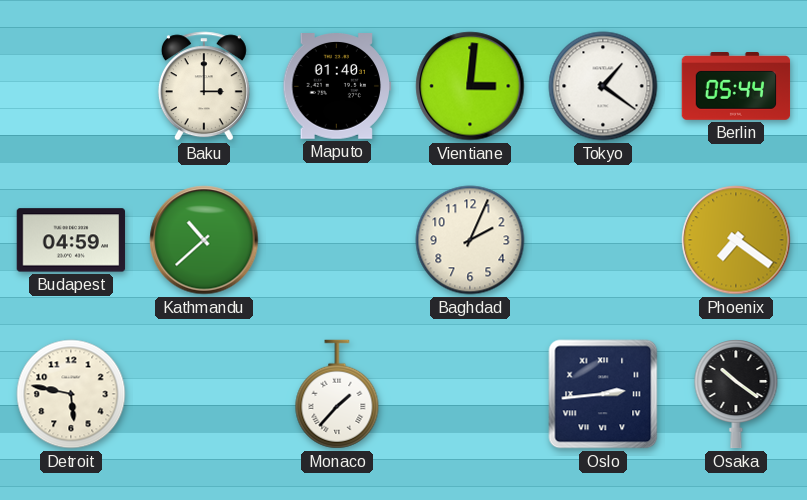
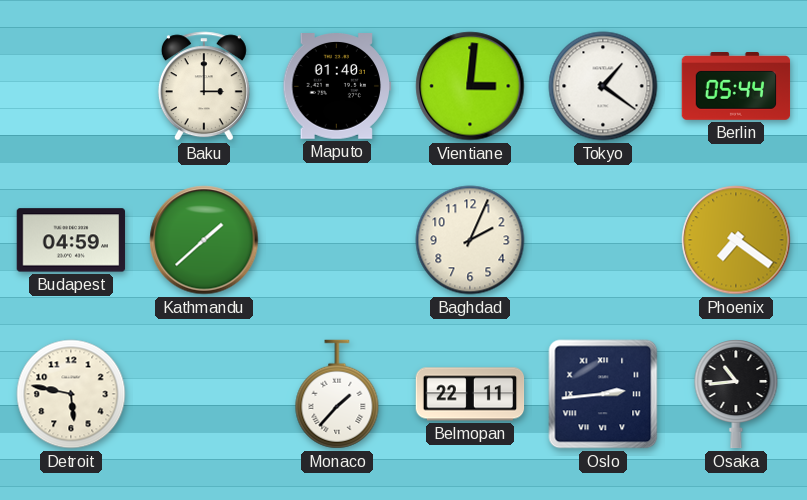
Kathmandu: 10:38 -> 1:38 (204, 240)
Belmopan: none -> 22:11 (470, 394)
Osaka: 10:21 -> 10:44 (736, 395)
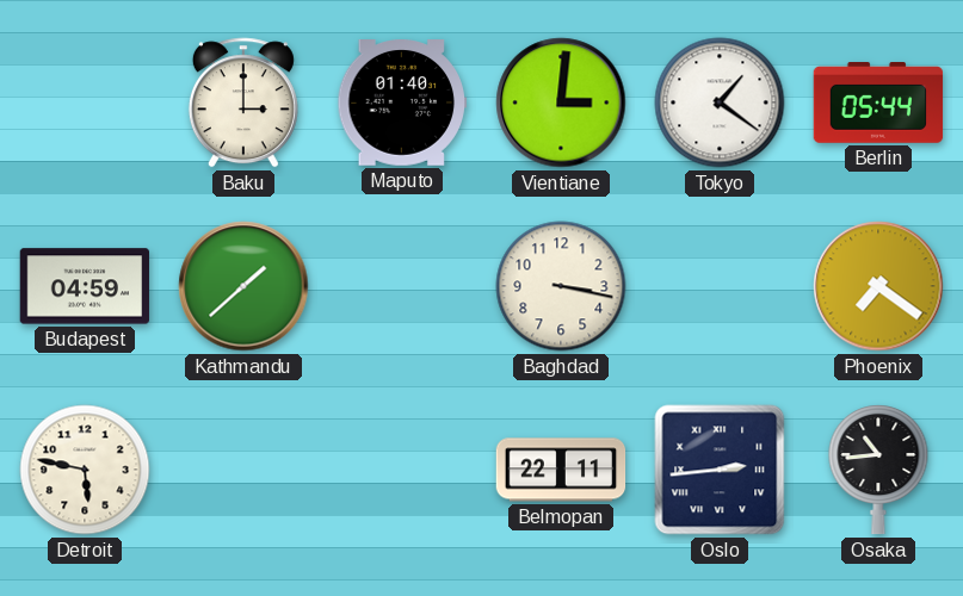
Baghdad: 2:04 -> 3:17 (561, 286)
Monaco: 1:37 -> none (337, 394)
